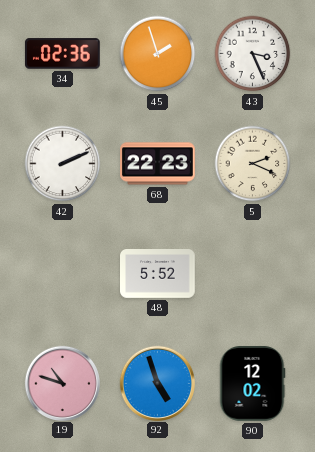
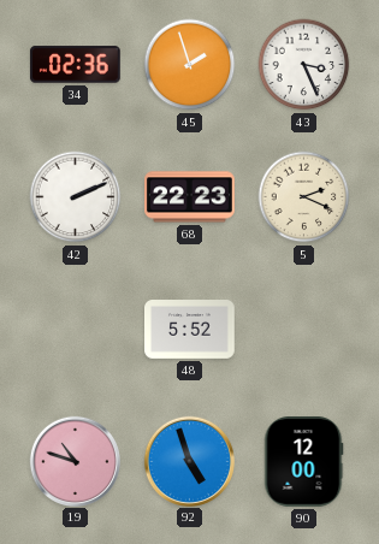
90: 12:02 -> 12:00 (303, 462)
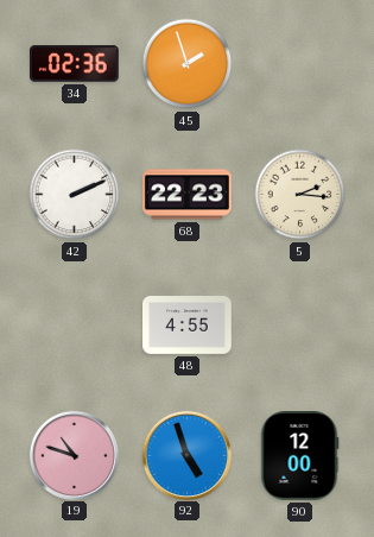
43: 3:26 -> none (304, 65)
5: 2:19 -> 2:16 (300, 195)
48: 5:52 -> 4:55 (188, 326)
